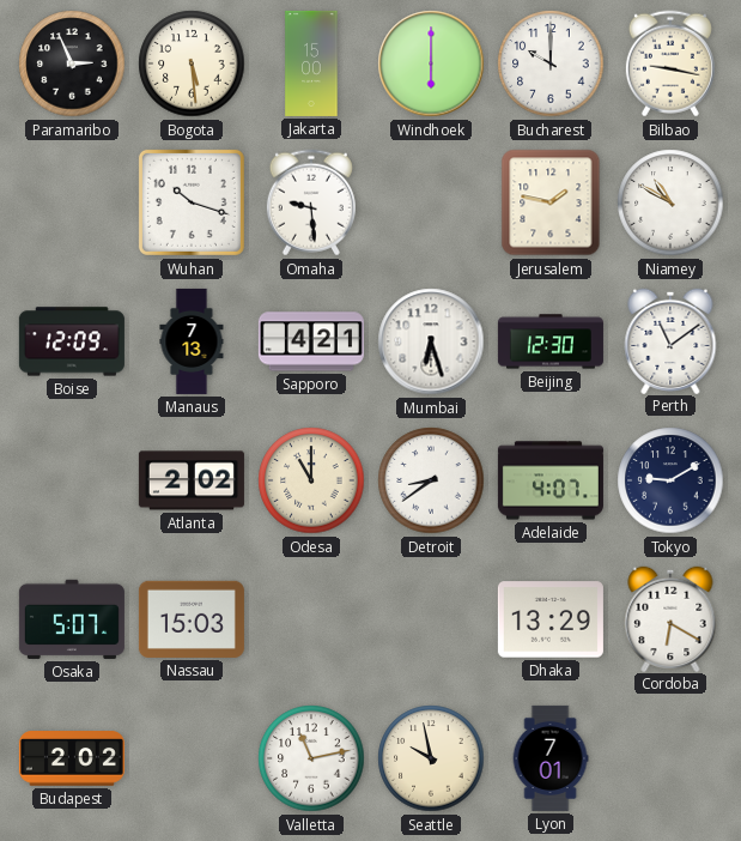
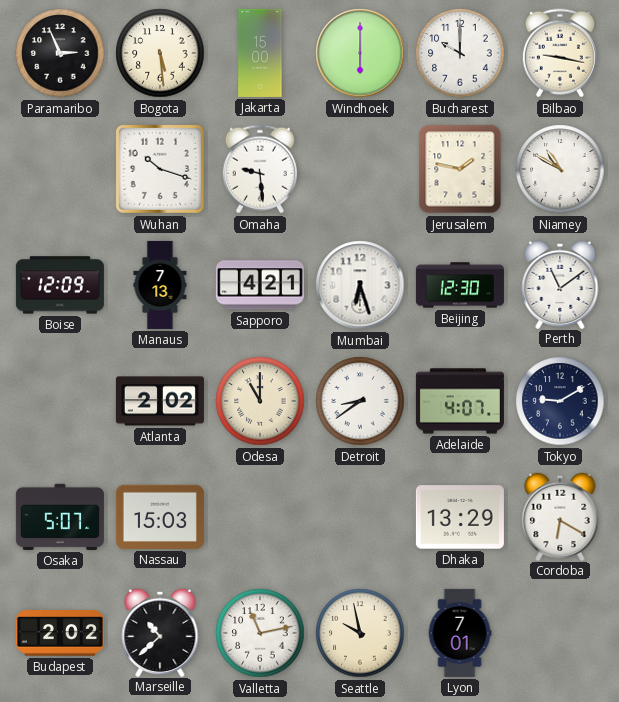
Marseille: none -> 10:38 (160, 632)
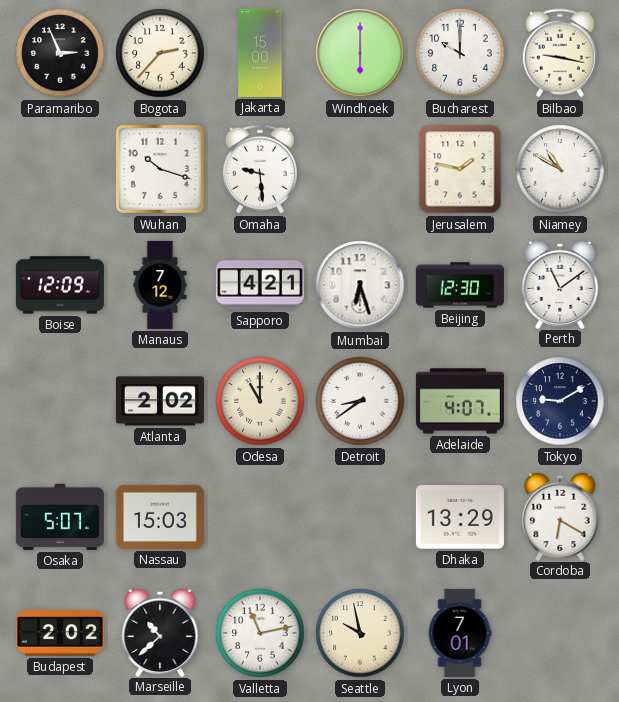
Bogota: 5:29 -> 2:37 (160, 53)
Manaus: 7:13 -> 7:12 (160, 285)
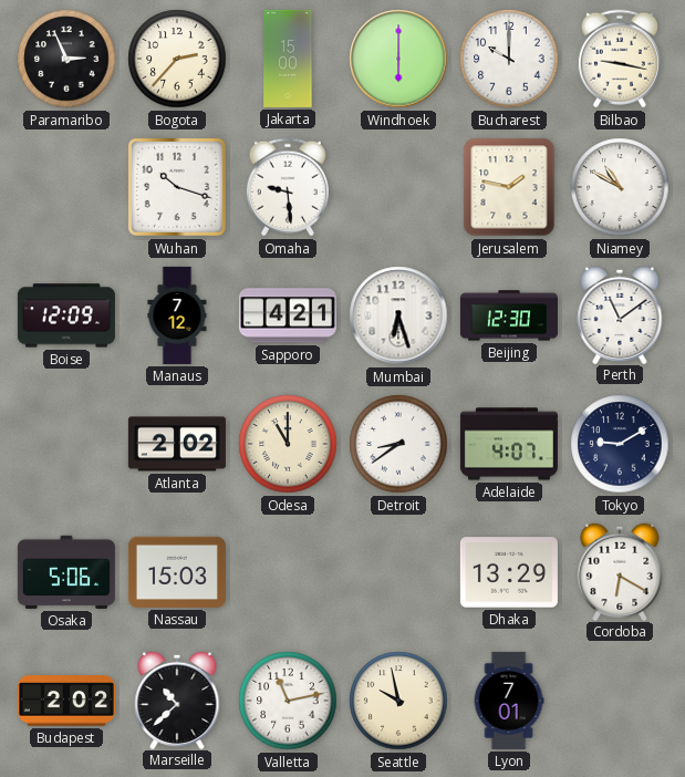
Osaka: 5:07 -> 5:06 (66, 572)
